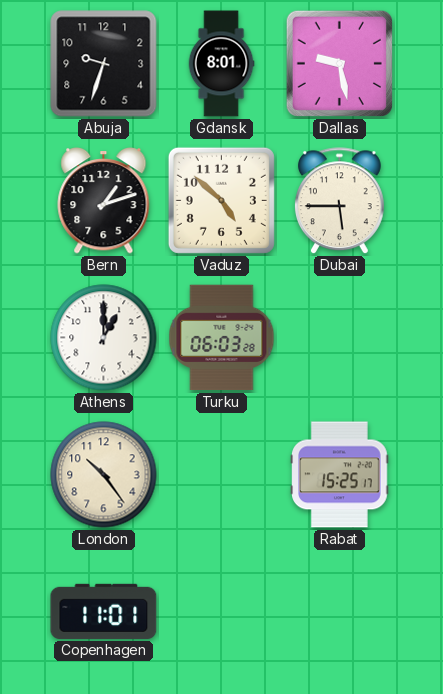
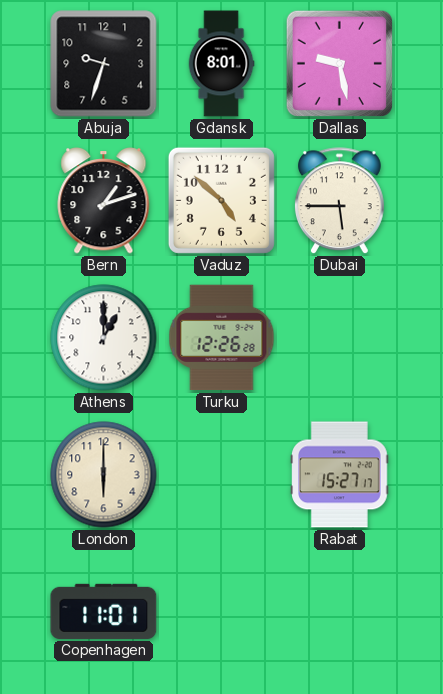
Turku: 06:03 -> 12:26 (222, 338)
London: 10:24 -> 6:00 (104, 475)
Rabat: 15:25 -> 15:27 (340, 475)
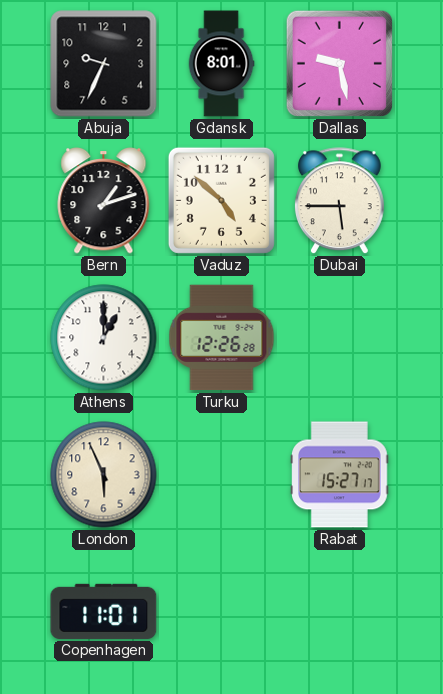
Abuja: 9:33 -> 9:34 (104, 64)
London: 6:00 -> 5:56 (104, 475)
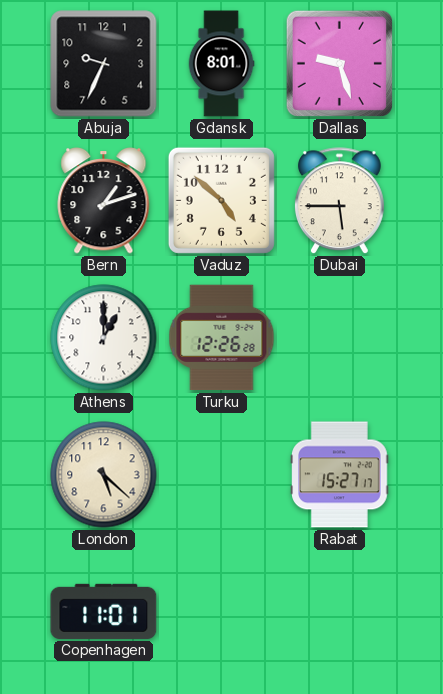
Dallas: 9:28 -> 9:27 (339, 63)
London: 5:56 -> 5:22 (104, 475)
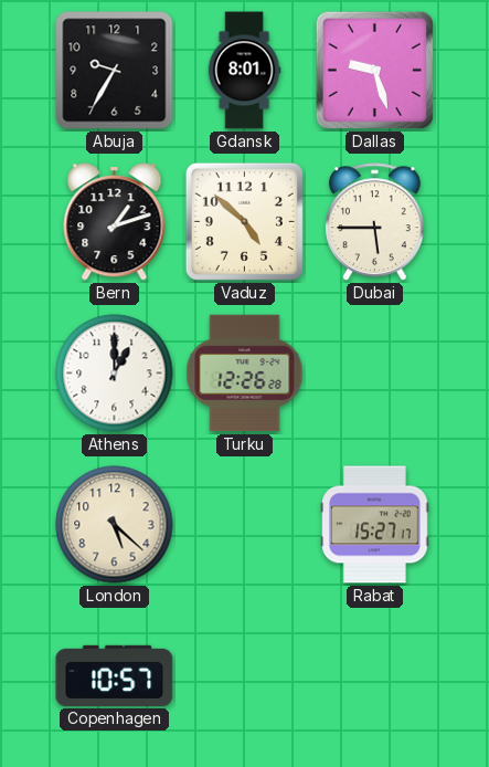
Abuja: 9:34 -> 9:35 (115, 71)
Copenhagen: 11:01 -> 10:57 (115, 675)
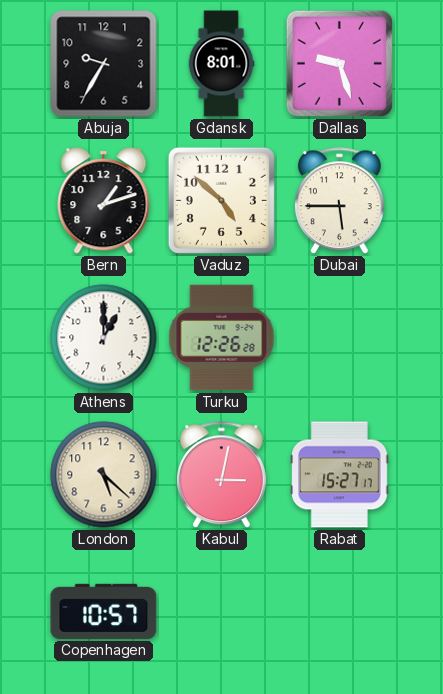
Kabul: none -> 3:02 (221, 475)
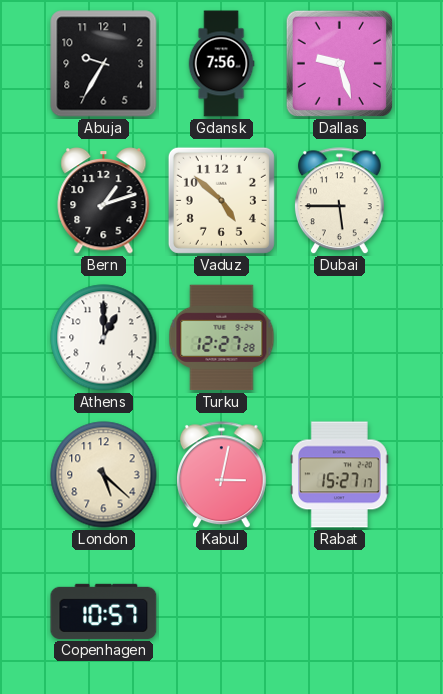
Gdansk: 8:01 -> 7:56 (221, 64)
Turku: 12:26 -> 12:27 (222, 338)
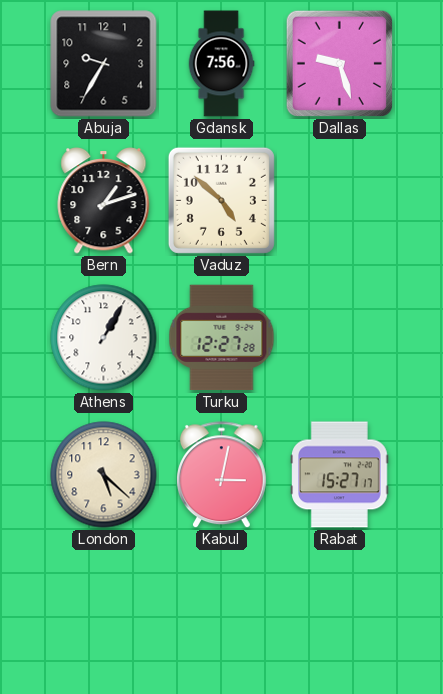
Dubai: 5:45 -> none (339, 201)
Athens: 1:00 -> 1:05 (104, 338)
Copenhagen: 10:57 -> none (104, 611)
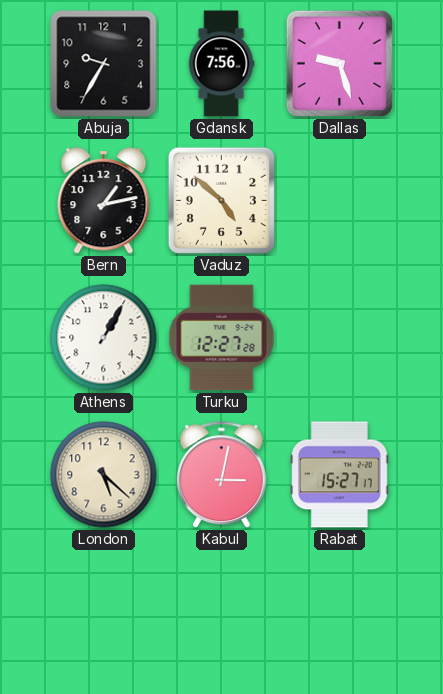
Bern: 1:12 -> 1:13 (104, 201)
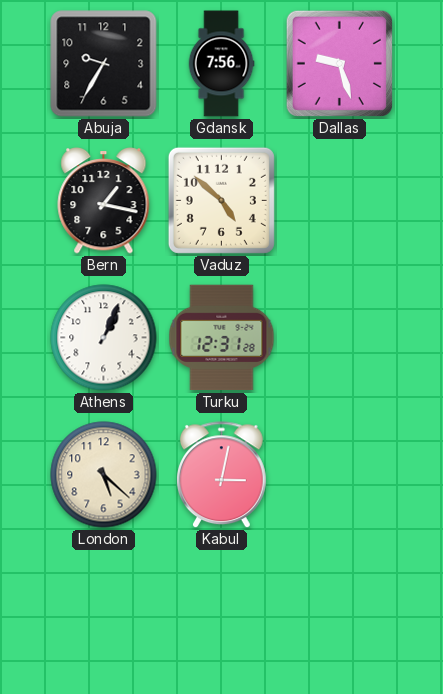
Bern: 1:13 -> 1:17 (104, 201)
Athens: 1:05 -> 1:04 (104, 338)
Turku: 12:27 -> 12:31 (222, 338)
Rabat: 15:27 -> none (340, 475)
